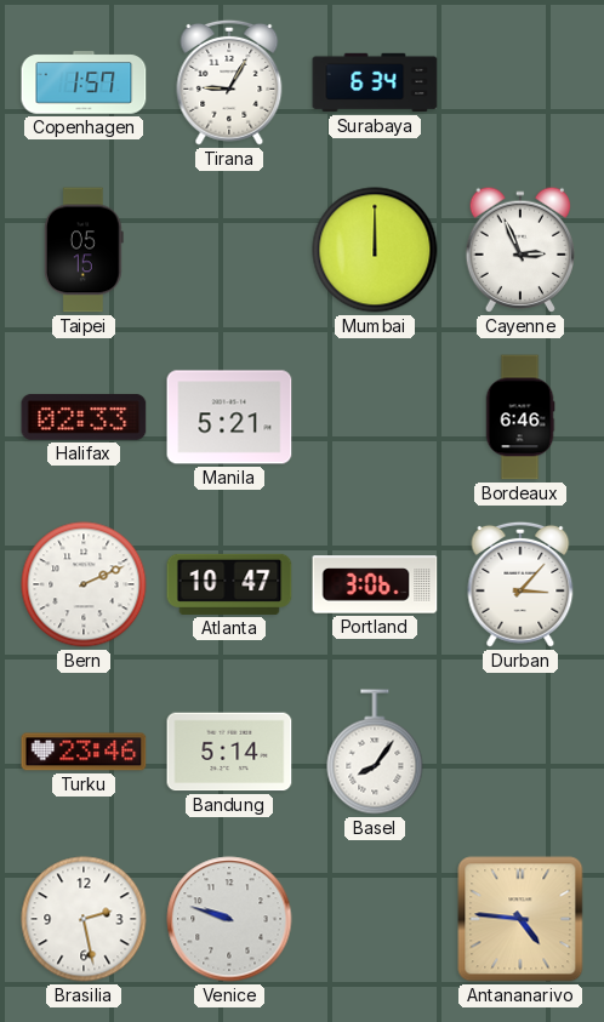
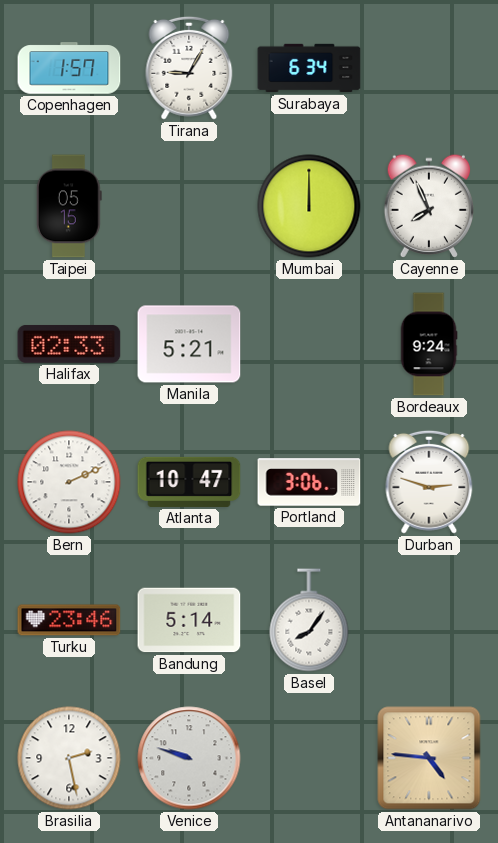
Cayenne: 2:56 -> 7:56 (428, 206)
Bordeaux: 6:46 -> 9:24 (429, 344)
Durban: 3:07 -> 2:48 (429, 482)
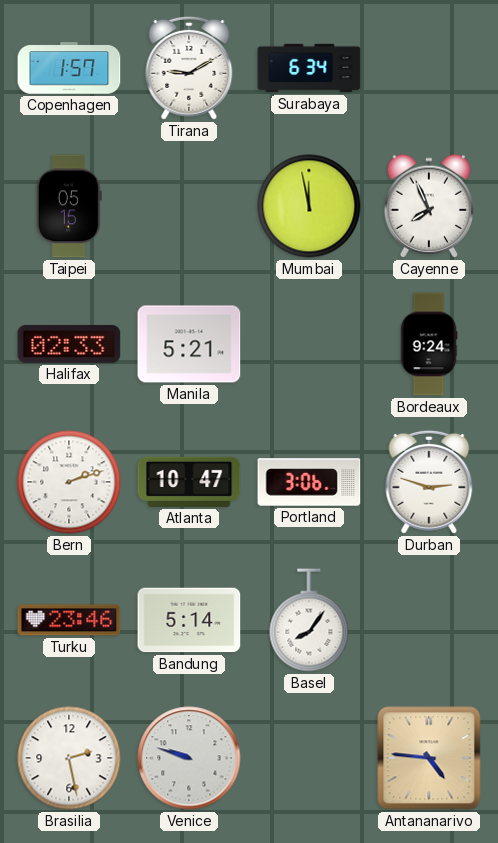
Tirana: 9:05 -> 9:10 (189, 68)
Mumbai: 12:00 -> 11:58 (309, 206)
Bern: 2:11 -> 2:12 (69, 482)
